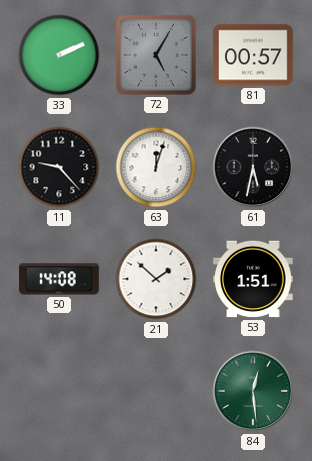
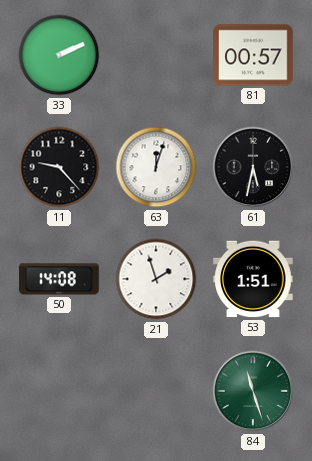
72: 5:05 -> none (157, 56)
21: 1:52 -> 1:57 (156, 279)
84: 12:29 -> 11:27 (253, 391)
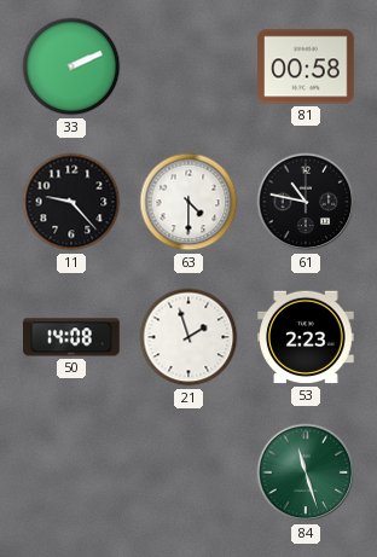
81: 00:57 -> 00:58 (306, 66)
63: 12:03 -> 4:30 (188, 202)
61: 5:32 -> 10:47 (306, 202)
53: 1:51 -> 2:23 (306, 337)
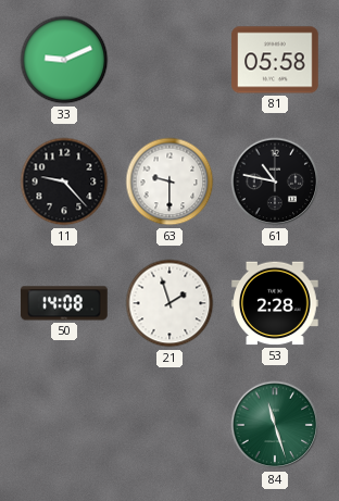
33: 2:11 -> 9:11 (64, 60)
81: 00:58 -> 05:58 (275, 60)
63: 4:30 -> 9:30 (169, 181)
53: 2:23 -> 2:28 (275, 303)
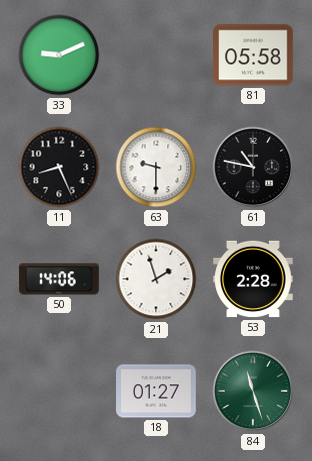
11: 9:23 -> 8:26 (59, 167)
50: 14:08 -> 14:06 (59, 279)
18: none -> 01:27 (156, 391)
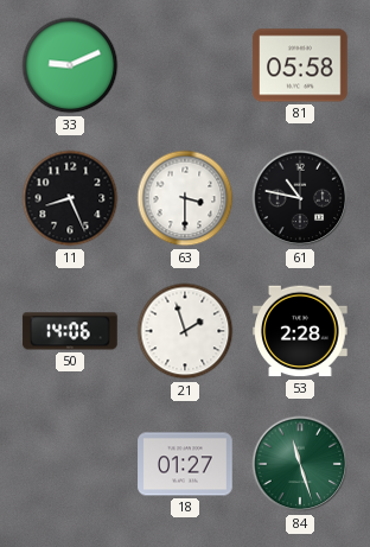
63: 9:30 -> 3:30 (185, 198)
